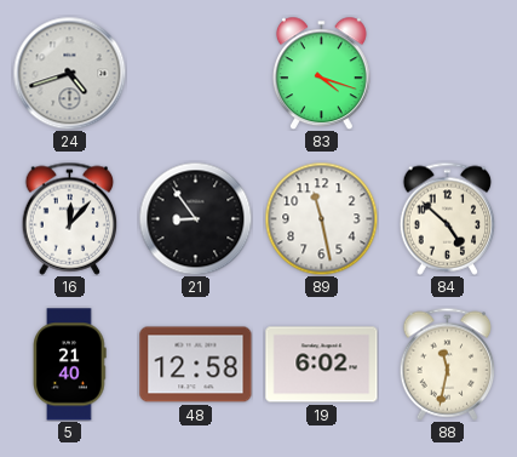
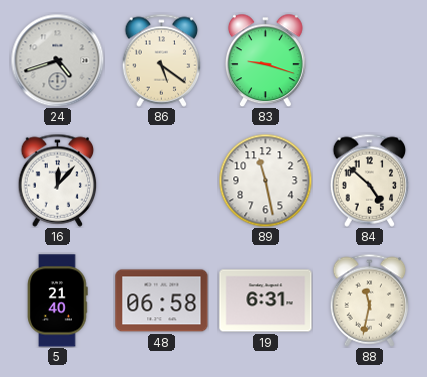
86: none -> 5:21 (162, 60)
83: 4:18 -> 9:18 (265, 60)
21: 8:54 -> none (195, 218)
48: 12:58 -> 06:58 (162, 301)
19: 6:02 -> 6:31 (266, 301)
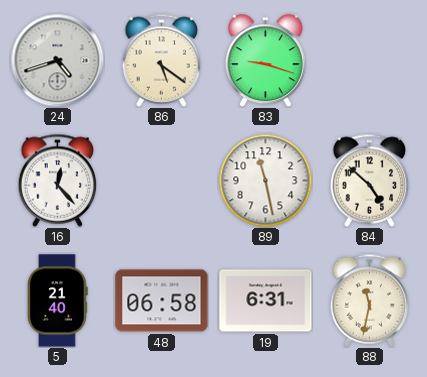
16: 12:07 -> 12:23 (58, 180)
